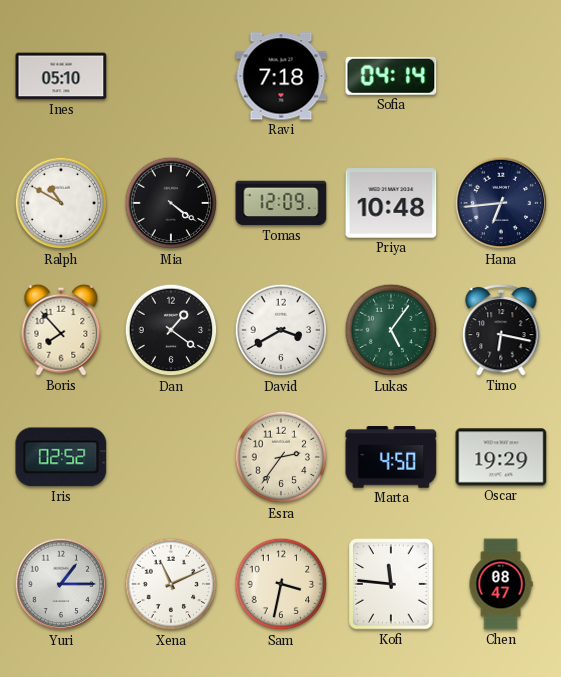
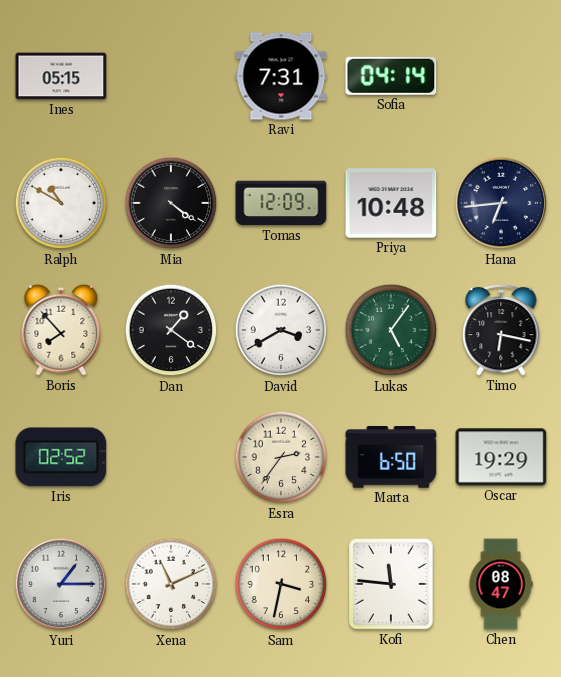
Ines: 05:10 -> 05:15 (61, 76)
Ravi: 7:18 -> 7:31 (281, 76)
Marta: 4:50 -> 6:50 (391, 457)
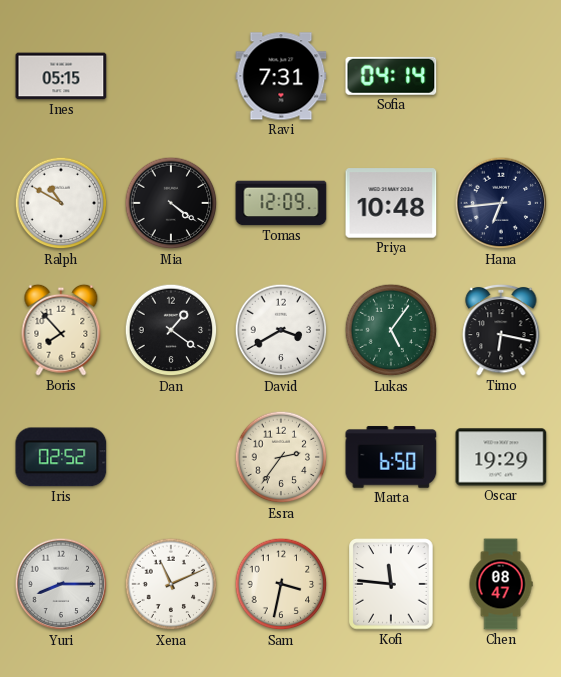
Yuri: 1:15 -> 8:15 (61, 584)
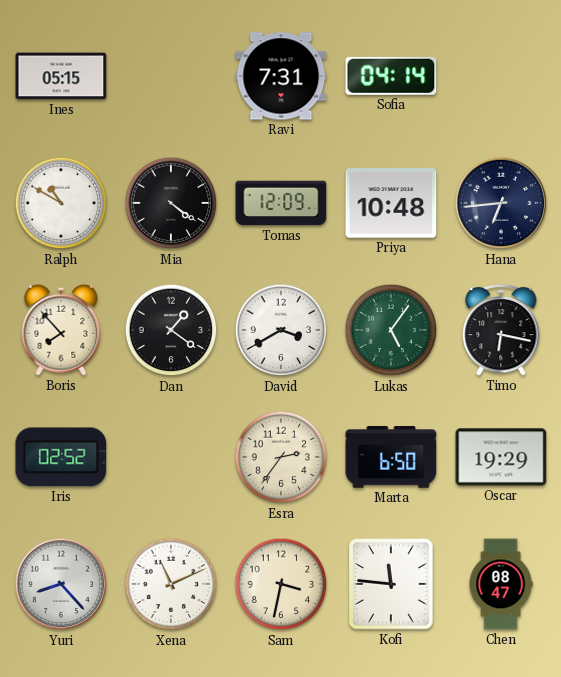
Yuri: 8:15 -> 8:23 (61, 584)
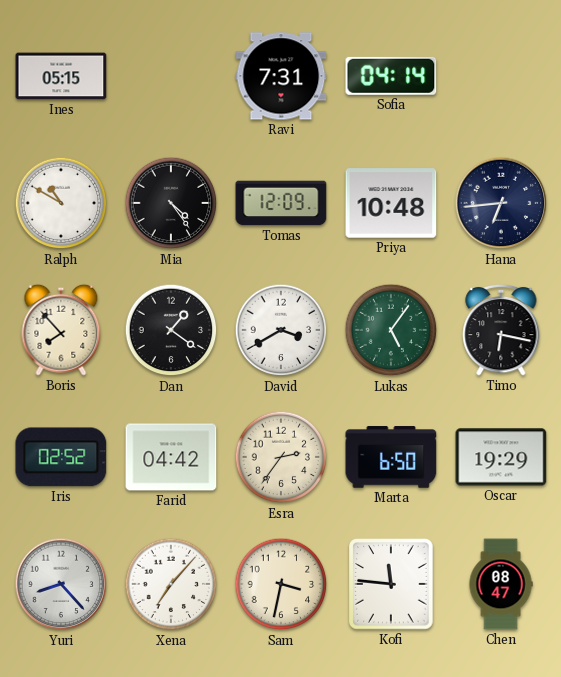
Mia: 4:21 -> 4:24 (171, 203)
Farid: none -> 04:42 (171, 457)
Xena: 11:11 -> 7:07 (171, 584)
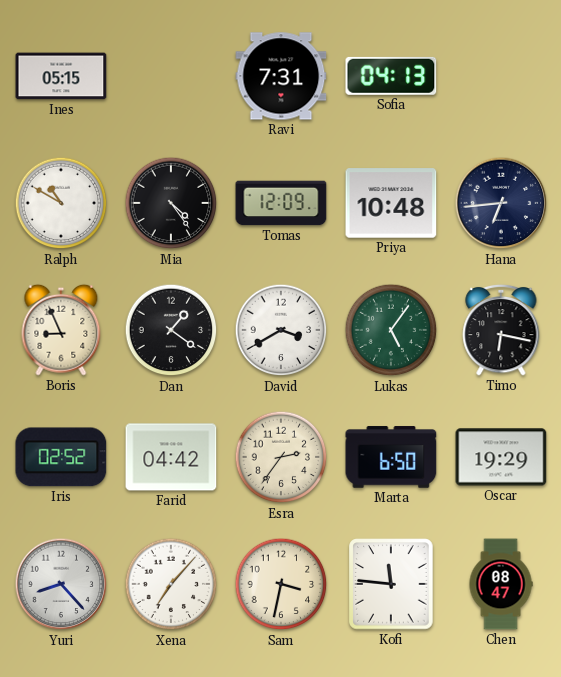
Sofia: 04:14 -> 04:13 (391, 76)
Boris: 7:53 -> 8:56 (61, 330)
